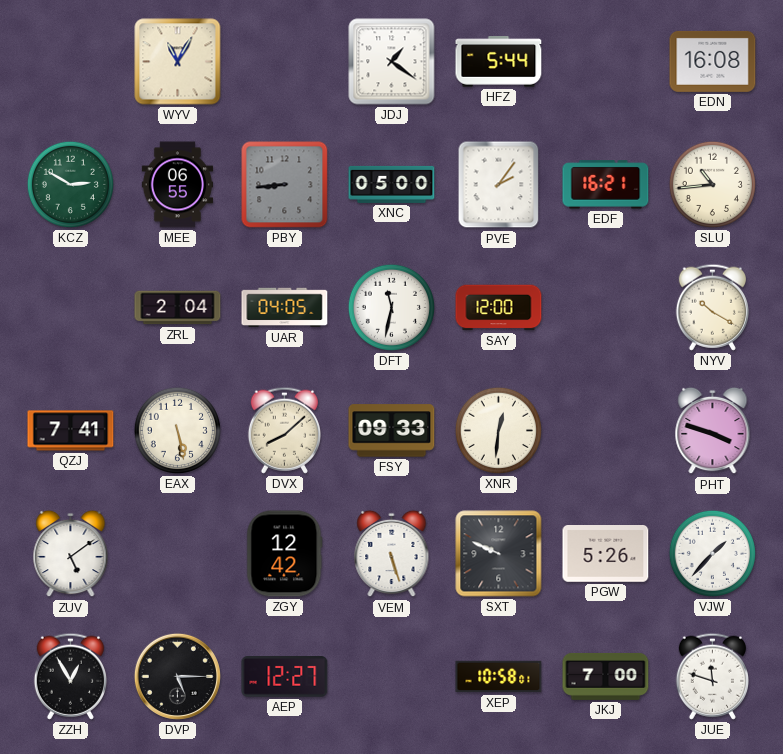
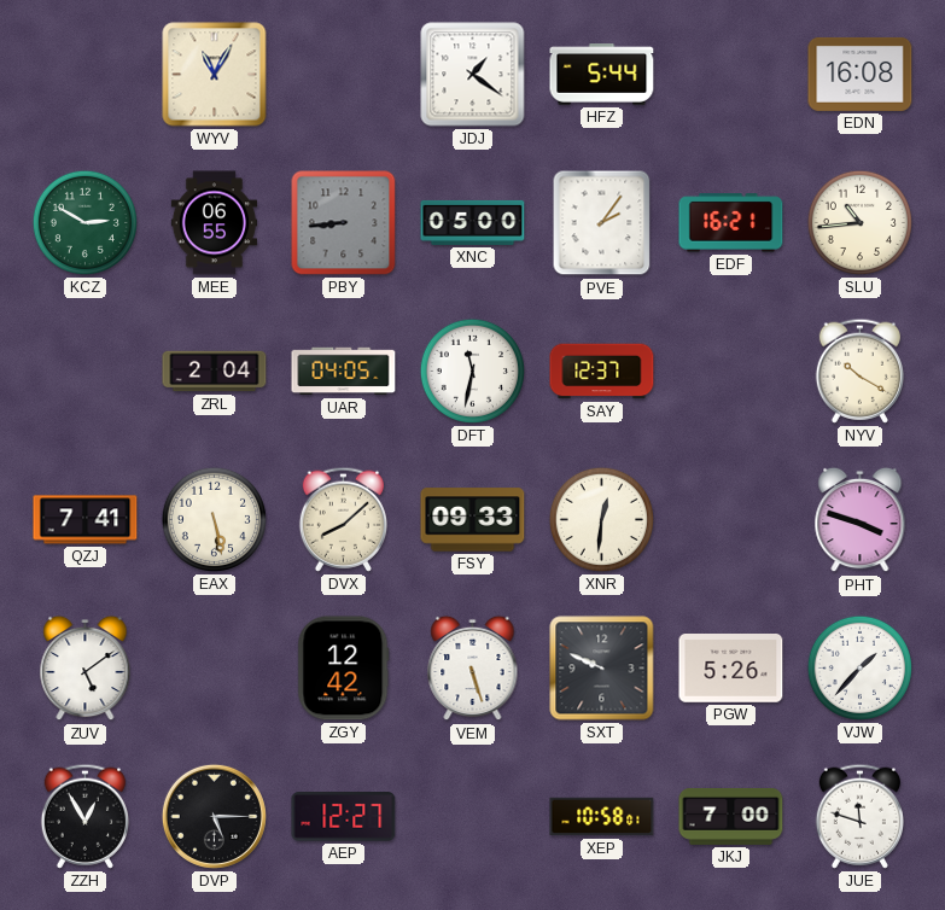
SAY: 12:00 -> 12:37 (602, 372)
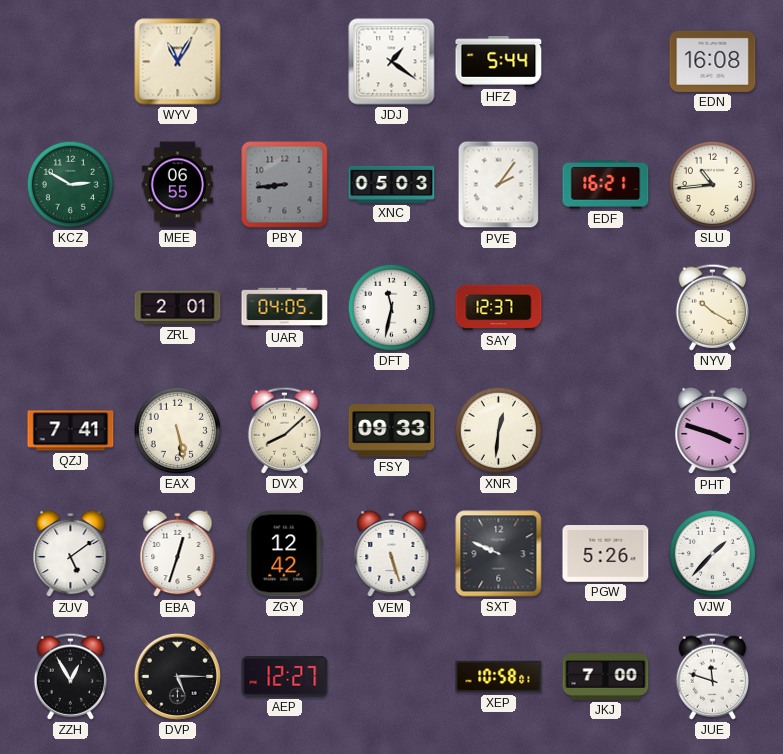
XNC: 05:00 -> 05:03 (392, 184)
ZRL: 2:04 -> 2:01 (178, 308)
EBA: none -> 12:33 (178, 554)
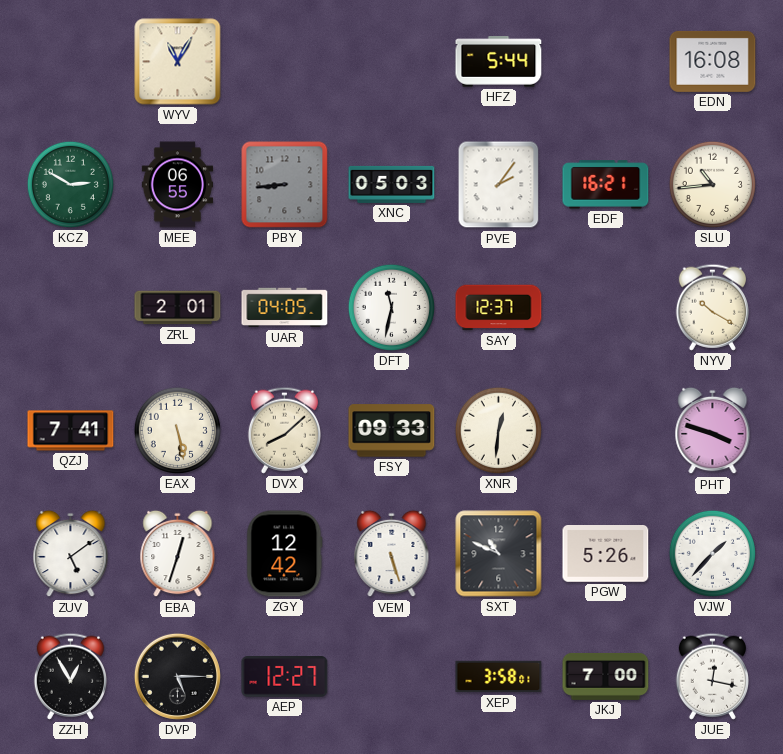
JDJ: 1:21 -> none (392, 62)
SXT: 9:49 -> 10:49 (499, 554)
XEP: 10:58 -> 3:58 (499, 677)
JUE: 11:48 -> 12:17 (712, 676)
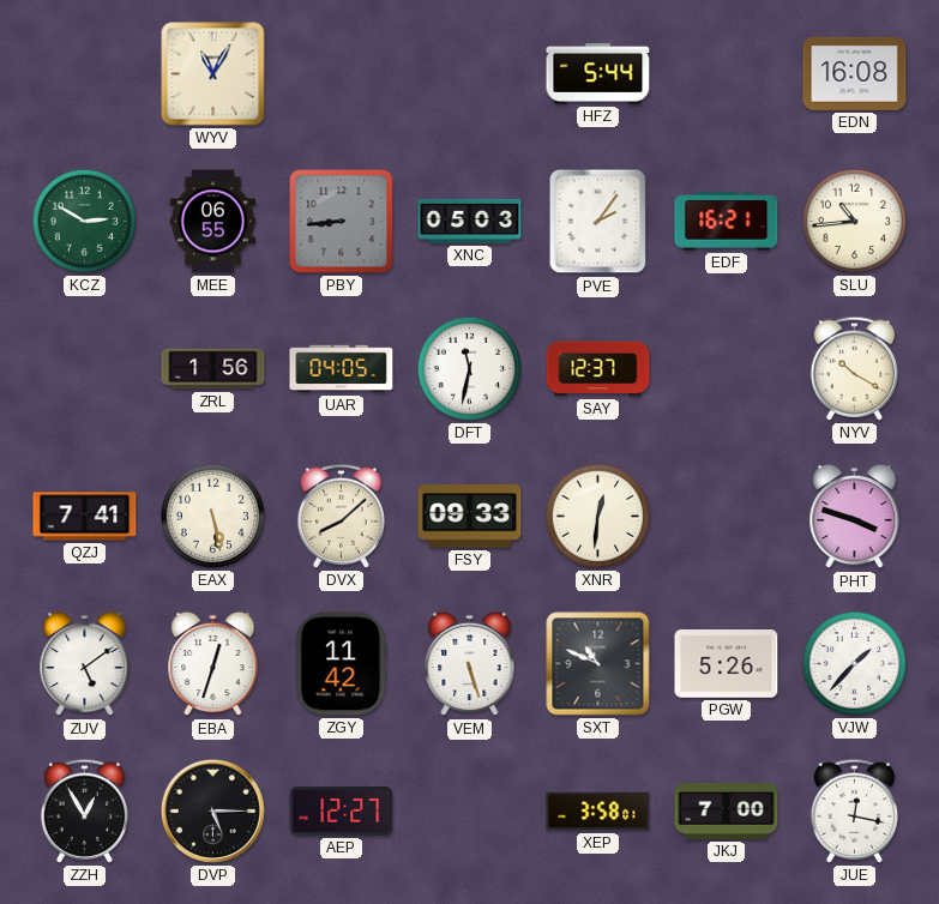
ZRL: 2:01 -> 1:56 (213, 369)
ZGY: 12:42 -> 11:42 (342, 664)
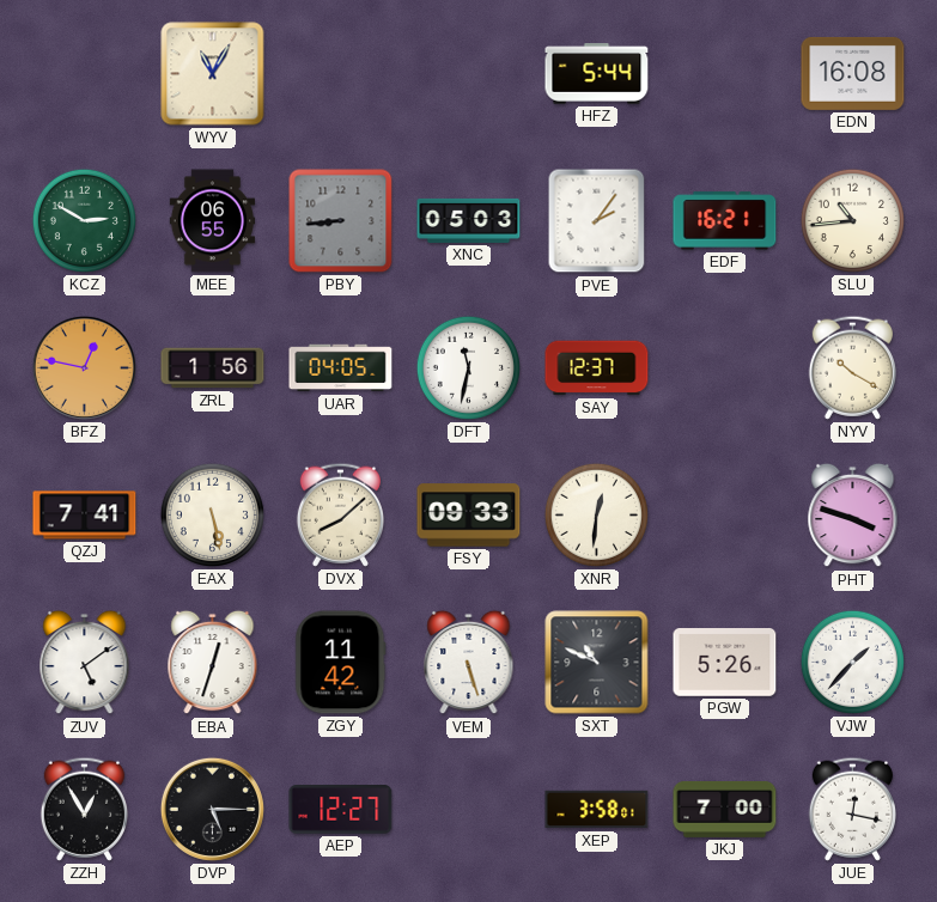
BFZ: none -> 12:47 (84, 367)
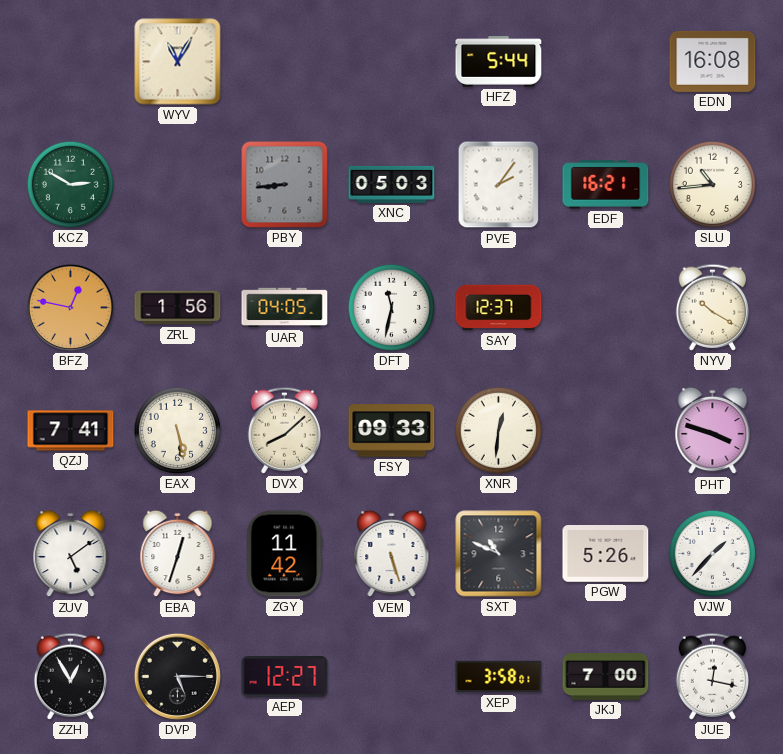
MEE: 06:55 -> none (213, 221)
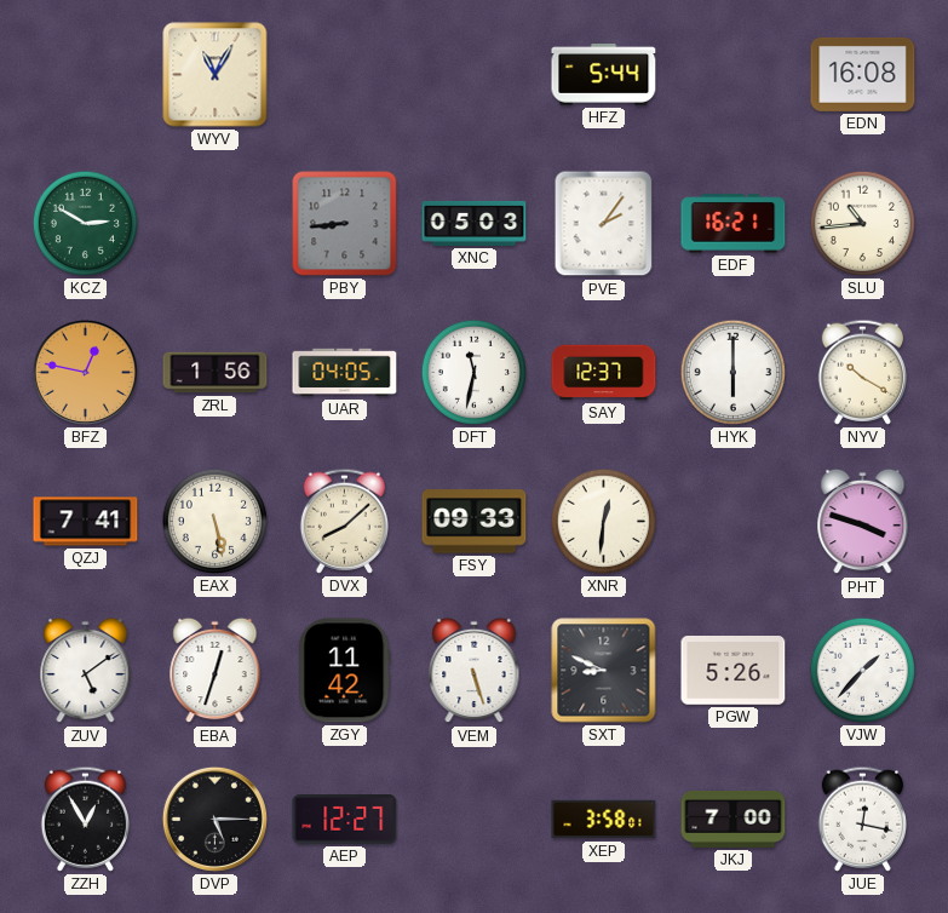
HYK: none -> 6:00 (732, 372)
SXT: 10:49 -> 8:49 (604, 671)
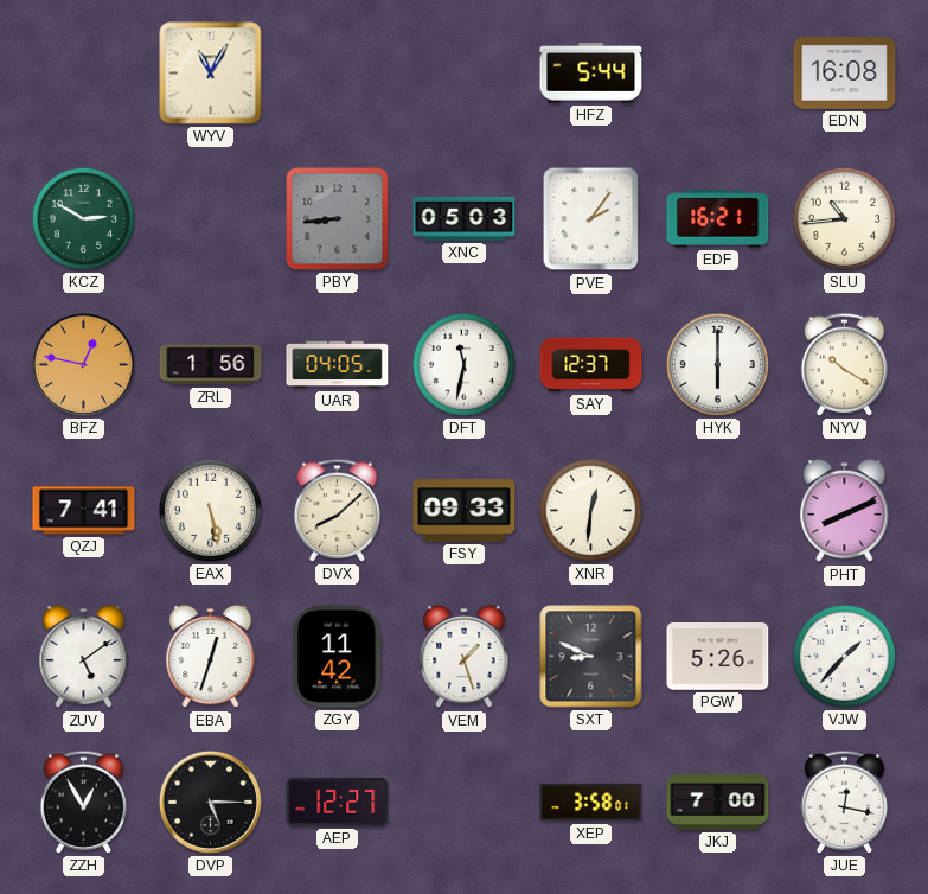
PHT: 3:48 -> 8:11 (845, 511)
VEM: 5:27 -> 1:27 (465, 657)
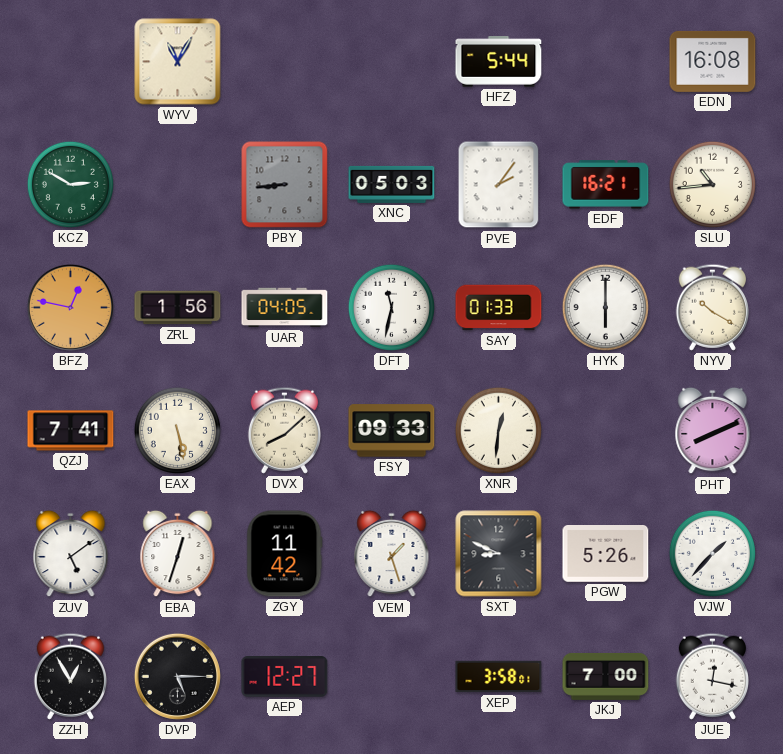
SAY: 12:37 -> 01:33 (499, 308)
